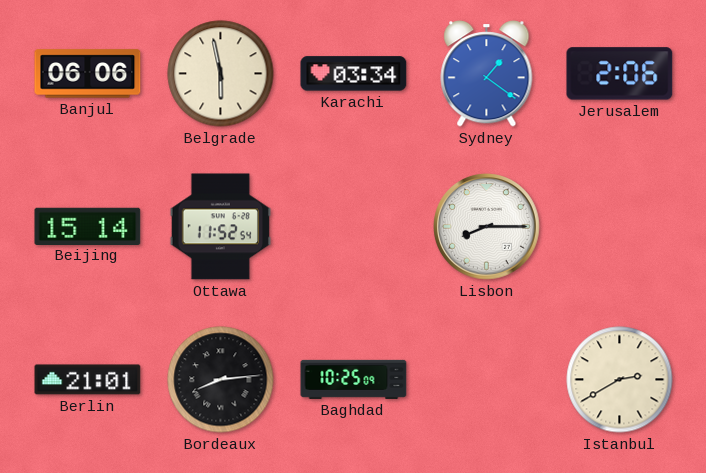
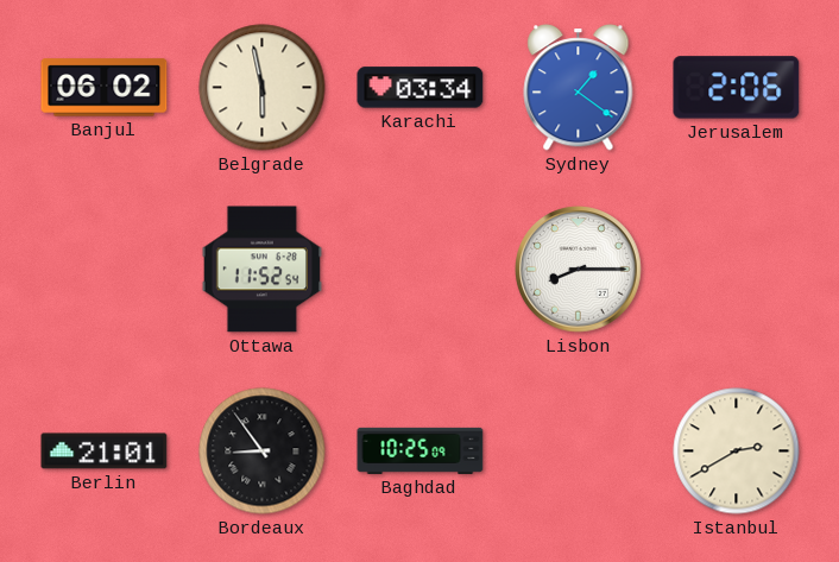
Banjul: 06:06 -> 06:02 (105, 88)
Beijing: 15:14 -> none (88, 226)
Bordeaux: 8:14 -> 8:54 (263, 452)
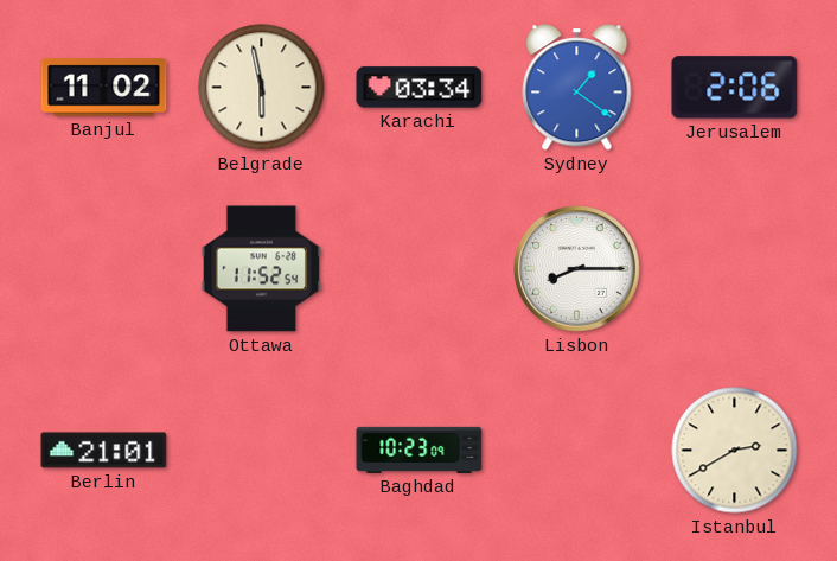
Banjul: 06:02 -> 11:02 (104, 88)
Bordeaux: 8:54 -> none (263, 452)
Baghdad: 10:25 -> 10:23 (420, 450)
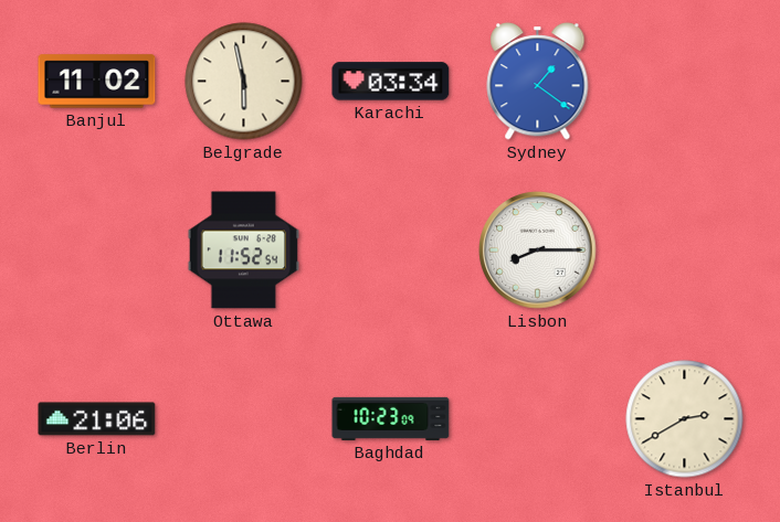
Jerusalem: 2:06 -> none (735, 88)
Berlin: 21:01 -> 21:06 (97, 419)
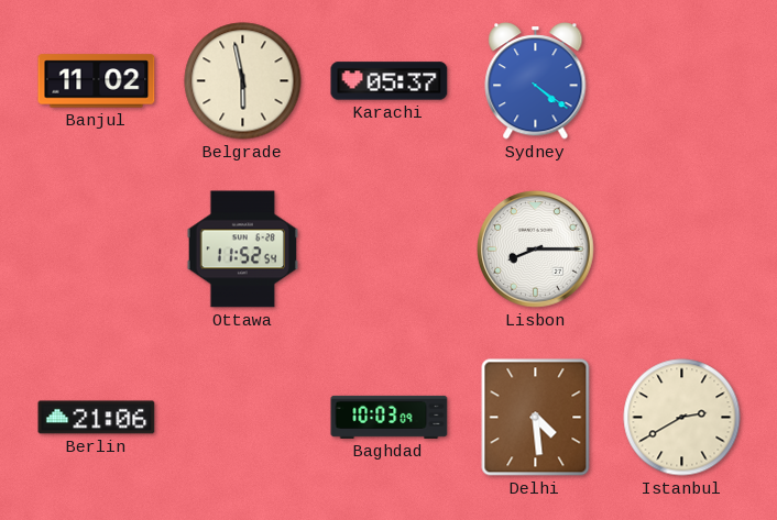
Karachi: 03:34 -> 05:37 (390, 81)
Sydney: 1:21 -> 4:21 (536, 81)
Baghdad: 10:23 -> 10:03 (390, 417)
Delhi: none -> 4:29 (536, 418)
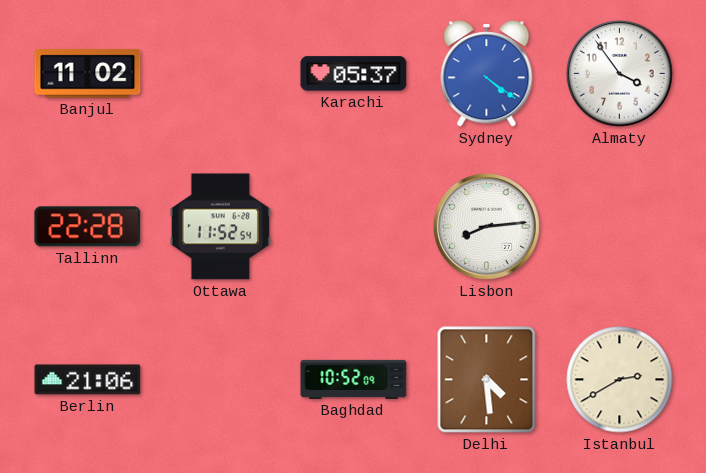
Belgrade: 5:58 -> none (243, 81)
Almaty: none -> 3:54 (620, 74)
Tallinn: none -> 22:28 (88, 227)
Lisbon: 8:15 -> 8:14 (487, 227)
Baghdad: 10:03 -> 10:52 (354, 379)
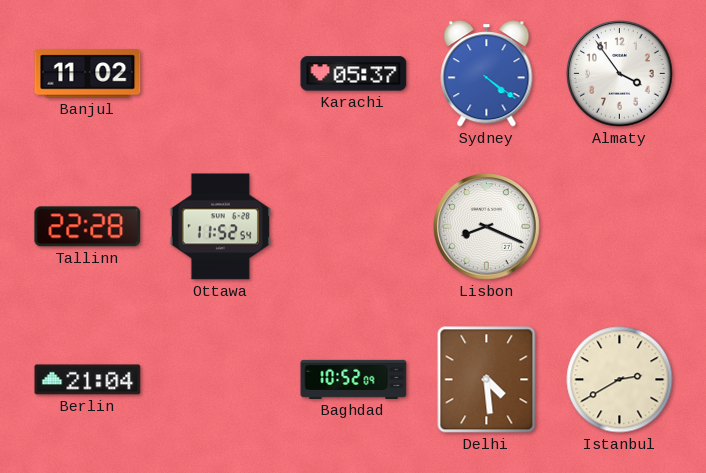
Lisbon: 8:14 -> 8:19 (487, 227)
Berlin: 21:06 -> 21:04 (88, 380)
